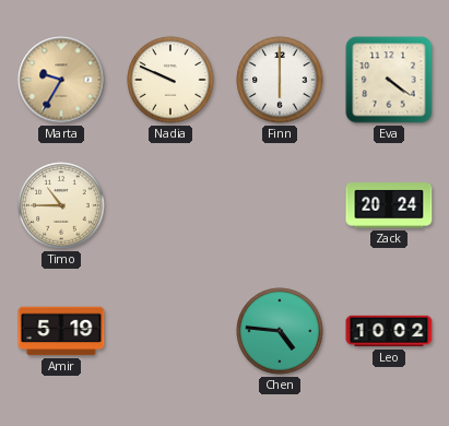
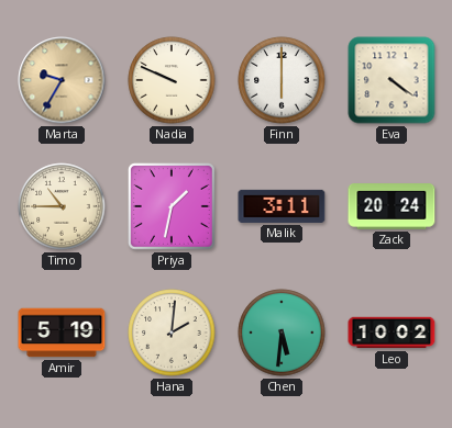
Priya: none -> 1:32 (172, 206)
Malik: none -> 3:11 (282, 206)
Hana: none -> 2:01 (172, 333)
Chen: 4:46 -> 5:31 (282, 333)
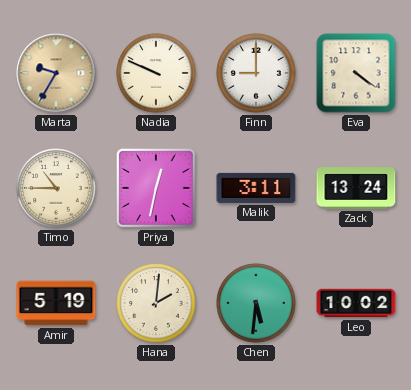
Finn: 6:00 -> 9:00 (256, 73)
Priya: 1:32 -> 12:32 (156, 188)
Zack: 20:24 -> 13:24 (356, 188)
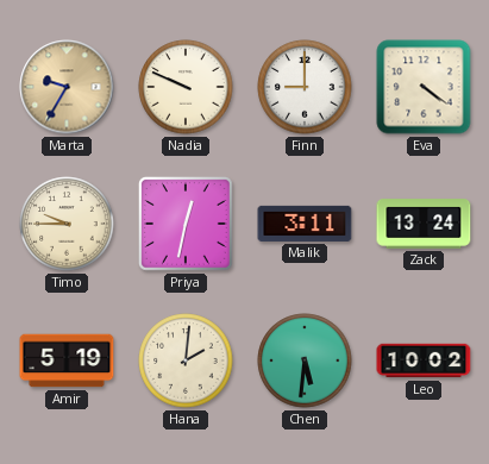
Timo: 10:45 -> 9:45 (67, 224)
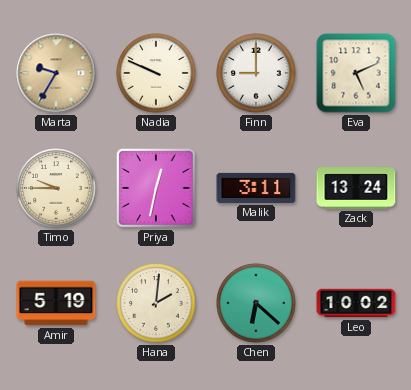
Eva: 4:21 -> 5:11 (356, 73)
Chen: 5:31 -> 6:22 (256, 303)
